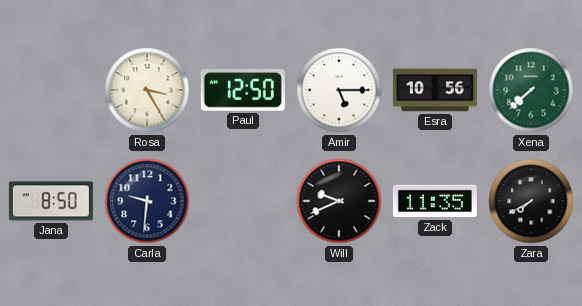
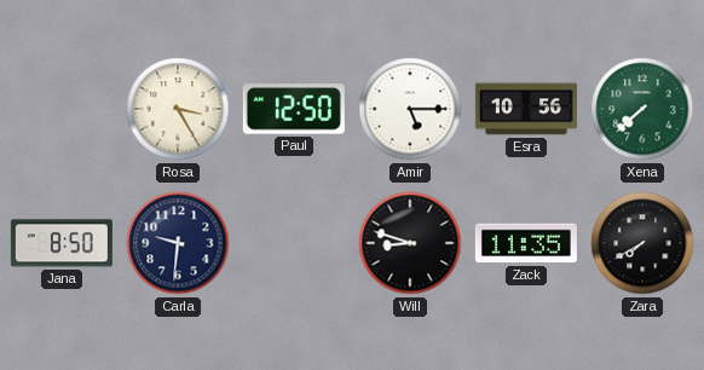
Will: 9:41 -> 8:48 (410, 243)
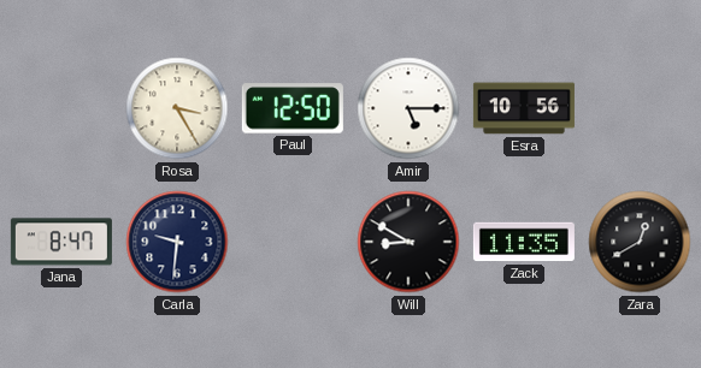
Xena: 7:38 -> none (642, 109)
Jana: 8:50 -> 8:47 (61, 242)
Will: 8:48 -> 8:50 (408, 242)
Zara: 7:40 -> 12:40 (640, 242)
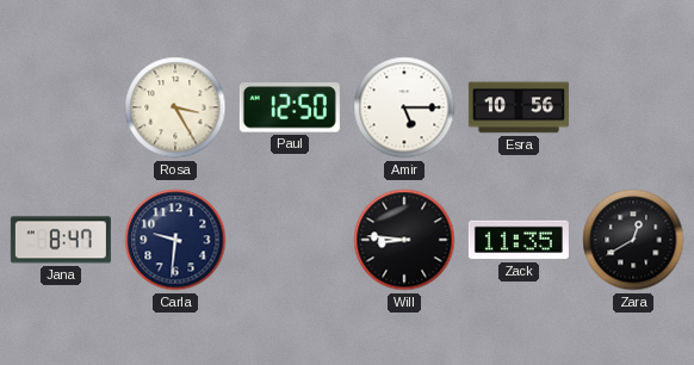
Will: 8:50 -> 8:46 (404, 240)
